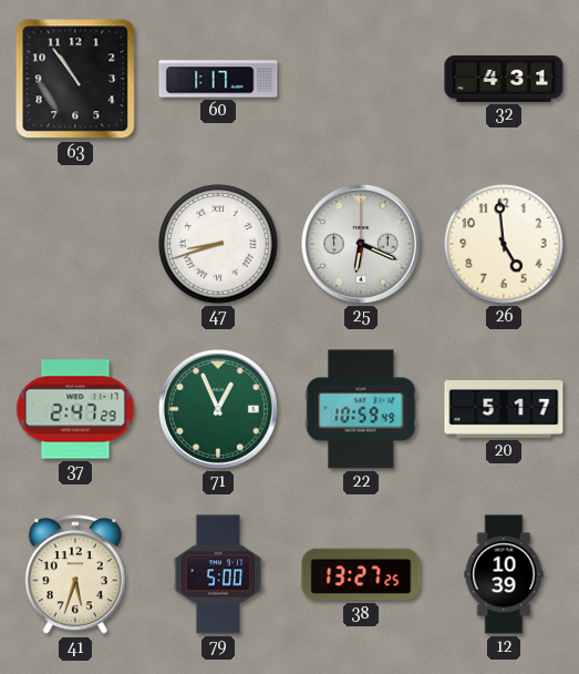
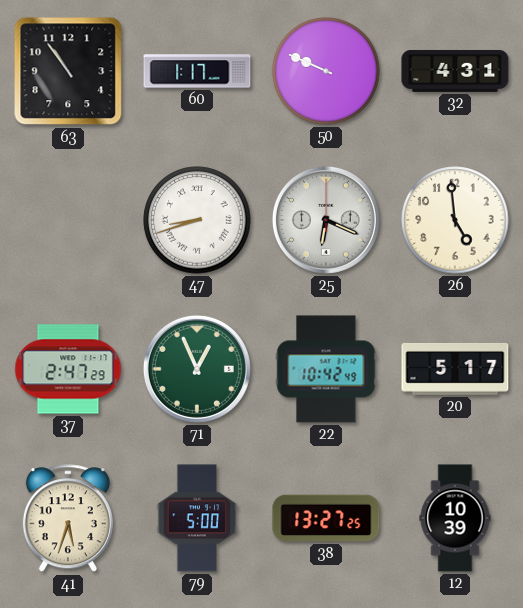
50: none -> 9:49 (326, 71)
22: 10:59 -> 10:42 (326, 369)
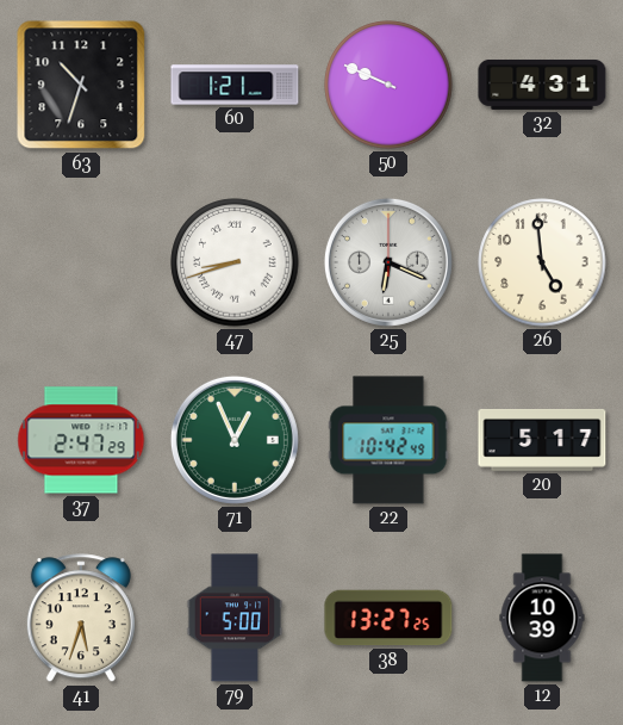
63: 10:54 -> 10:33 (81, 85)
60: 1:17 -> 1:21 (235, 85)
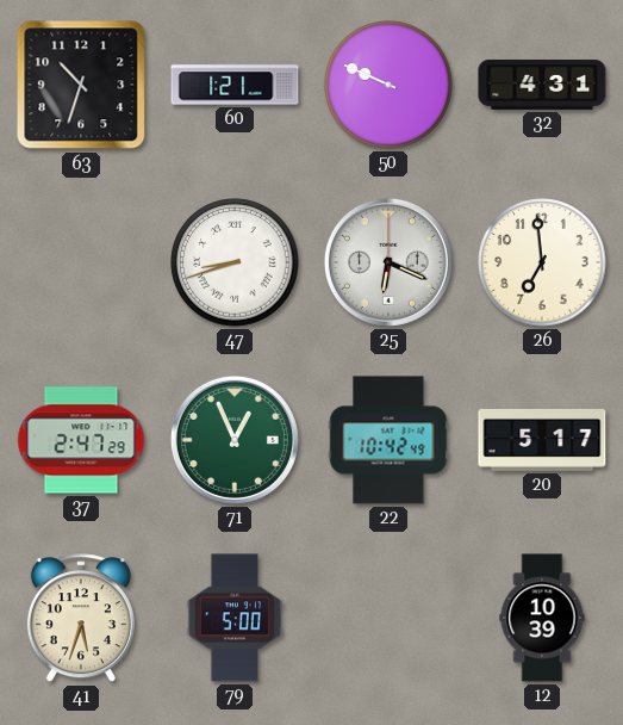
26: 4:59 -> 6:59 (542, 262)
38: 13:27 -> none (388, 618)
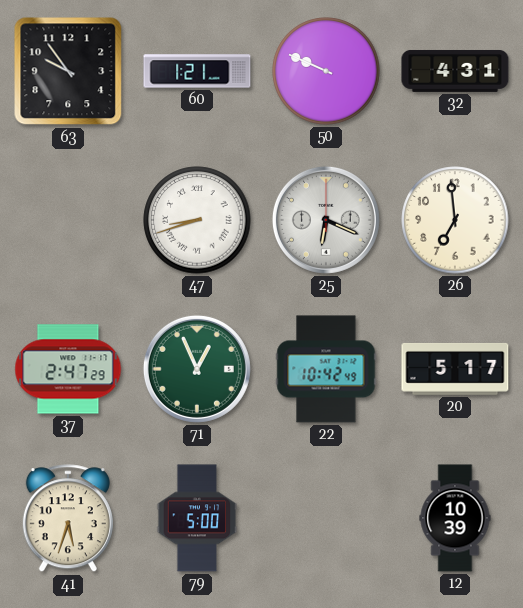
63: 10:33 -> 9:54 (68, 71)
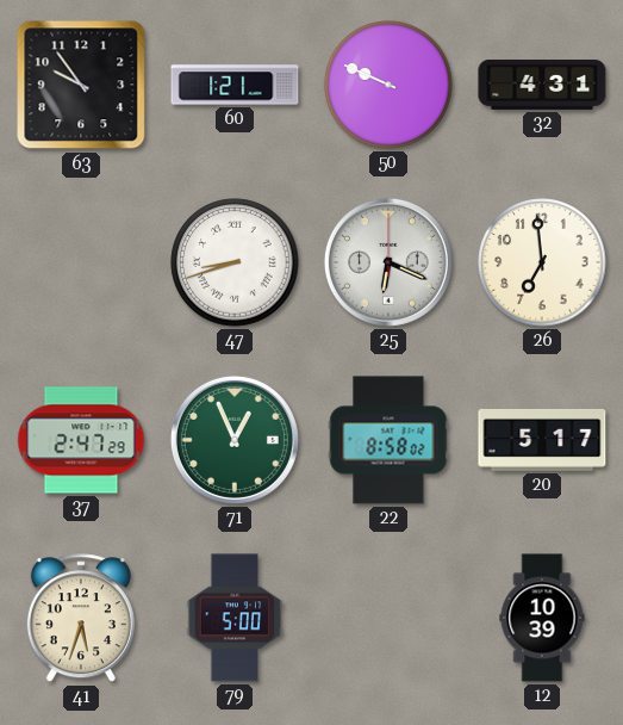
22: 10:42 -> 8:58 (388, 440)
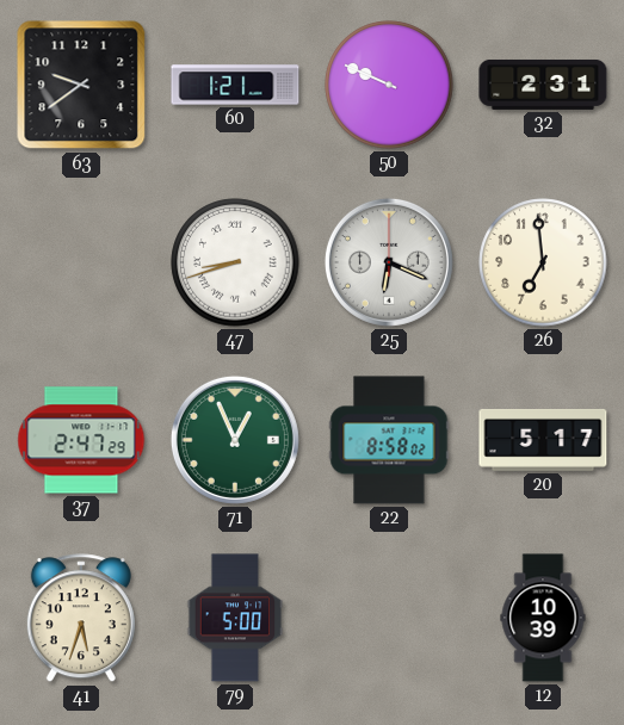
63: 9:54 -> 9:39 (81, 85)
32: 4:31 -> 2:31 (543, 85)
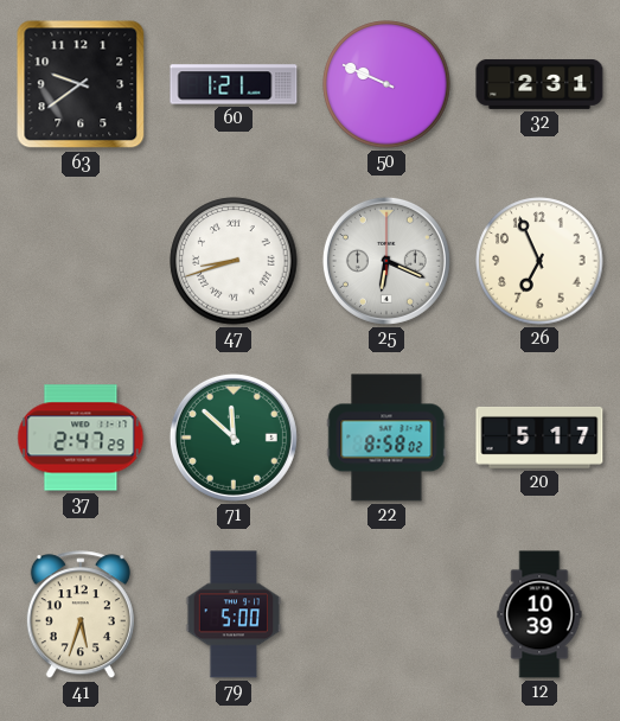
26: 6:59 -> 6:56 (539, 261)
71: 12:56 -> 11:52 (234, 438)
